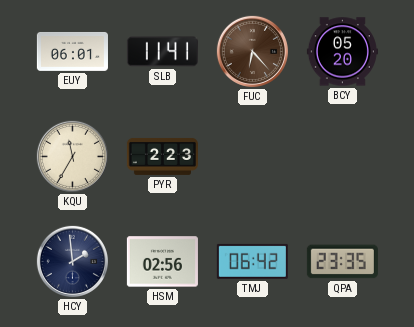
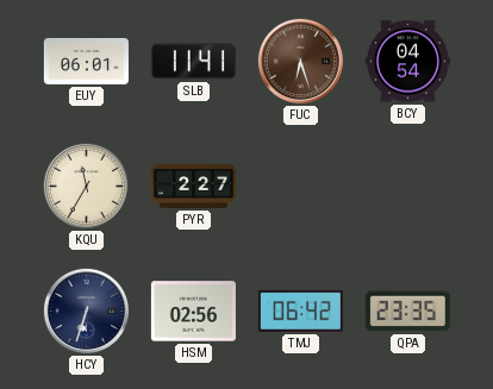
FUC: 6:23 -> 6:27 (300, 61)
BCY: 05:20 -> 04:54 (407, 62)
PYR: 2:23 -> 2:27 (193, 186)
HCY: 1:59 -> 6:33 (86, 310)
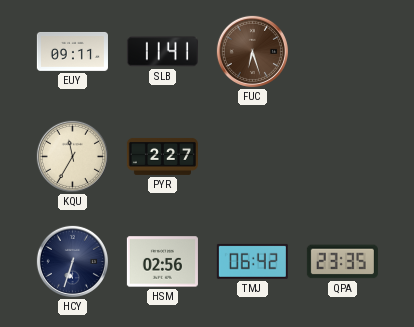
EUY: 06:01 -> 09:11 (72, 51)
BCY: 04:54 -> none (407, 62)
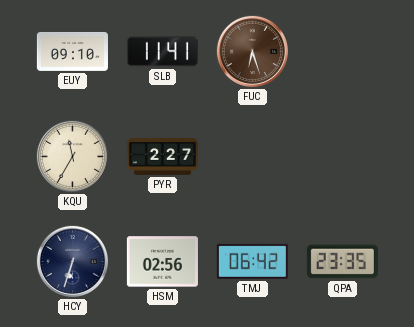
EUY: 09:11 -> 09:10 (72, 51)
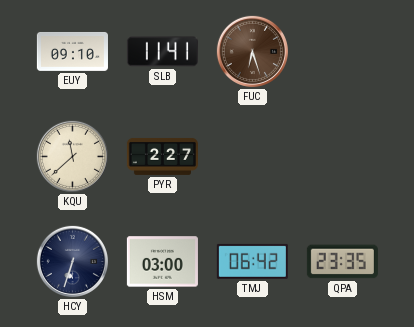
KQU: 11:35 -> 11:38 (72, 156)
HSM: 02:56 -> 03:00 (162, 262)
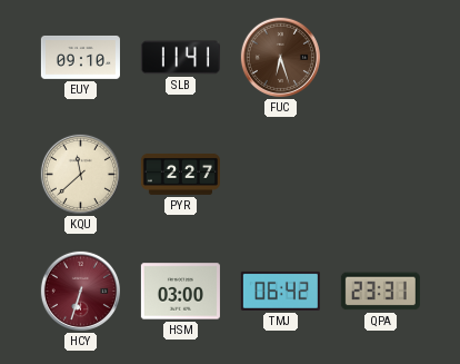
HCY dial: navy -> burgundy (80, 291)
QPA: 23:35 -> 23:31 (380, 292)
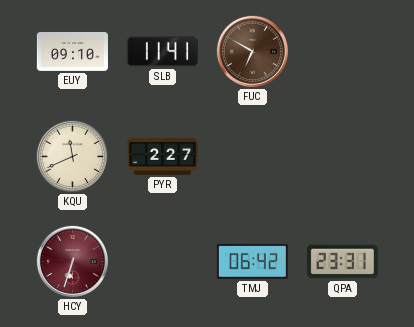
FUC: 6:27 -> 6:50 (252, 51)
KQU: 11:38 -> 11:41 (72, 156)
HSM: 03:00 -> none (180, 292)
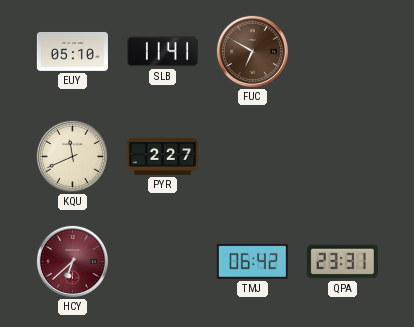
EUY: 09:10 -> 05:10 (72, 51)
HCY: 6:33 -> 6:38 (72, 261)
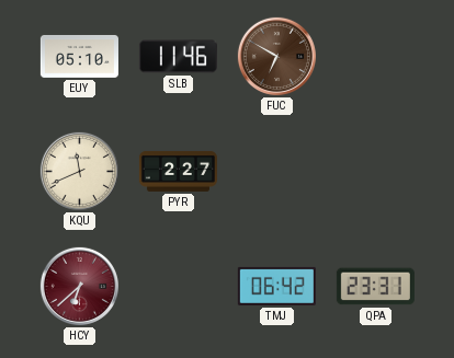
SLB: 11:41 -> 11:46 (178, 57)
